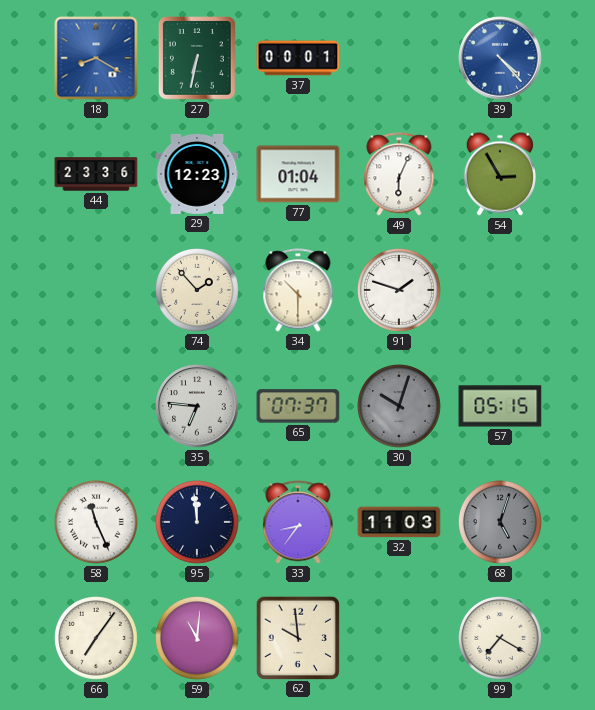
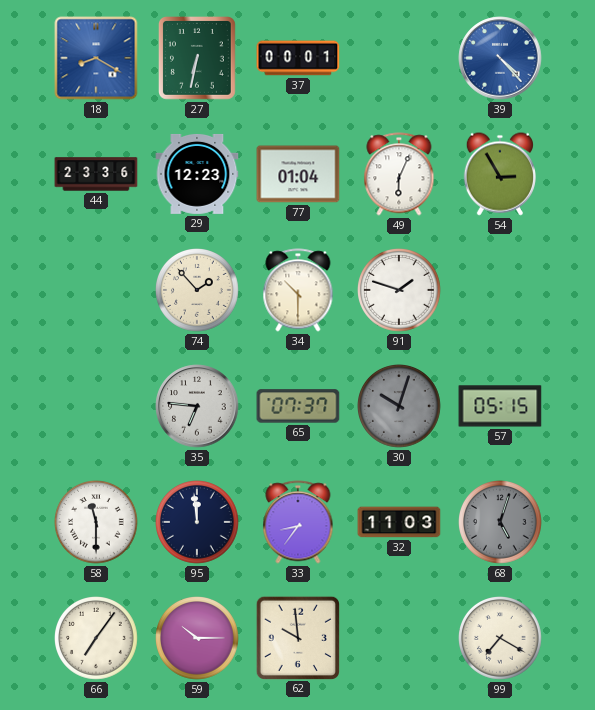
58: 11:26 -> 11:30 (97, 523)
59: 11:01 -> 10:15 (198, 639)
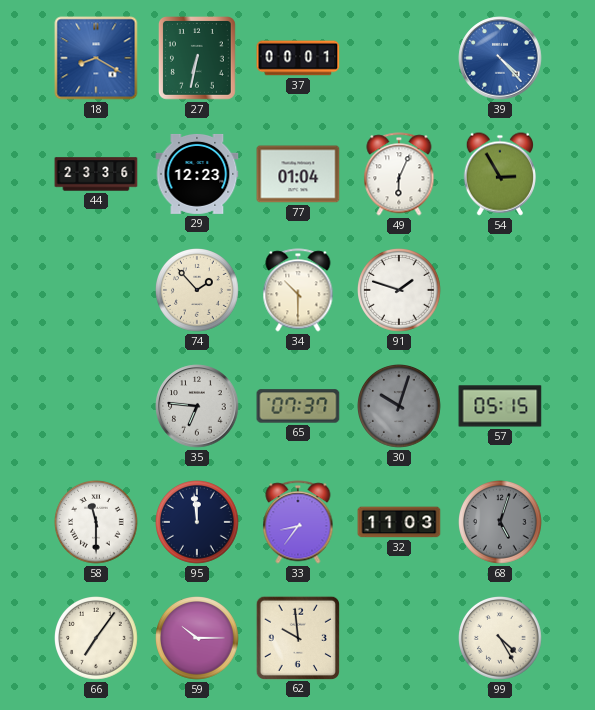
99: 7:20 -> 4:25 (501, 639)
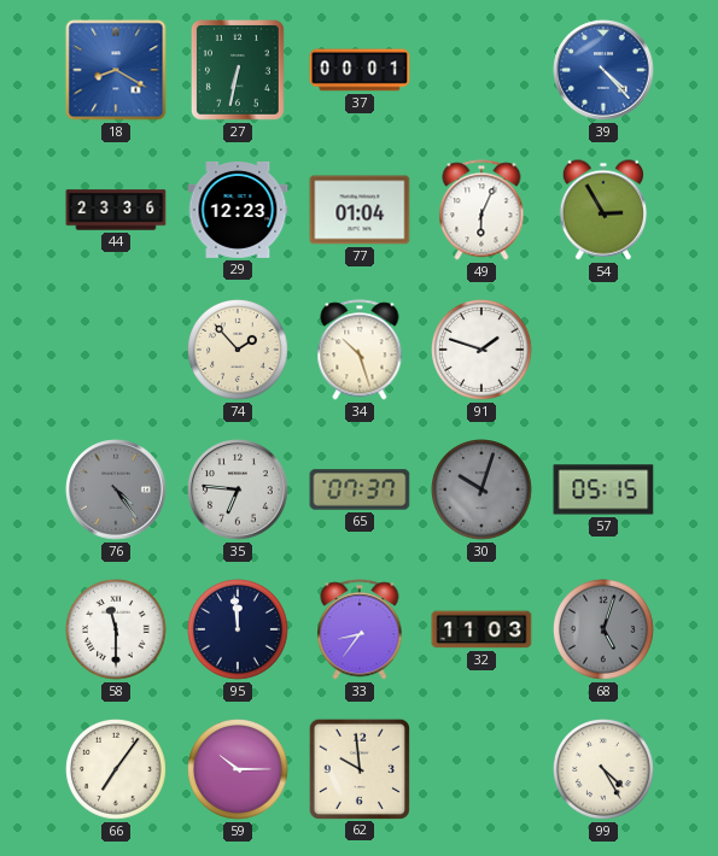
34: 10:30 -> 10:27 (360, 350)
76: none -> 4:24 (116, 489)
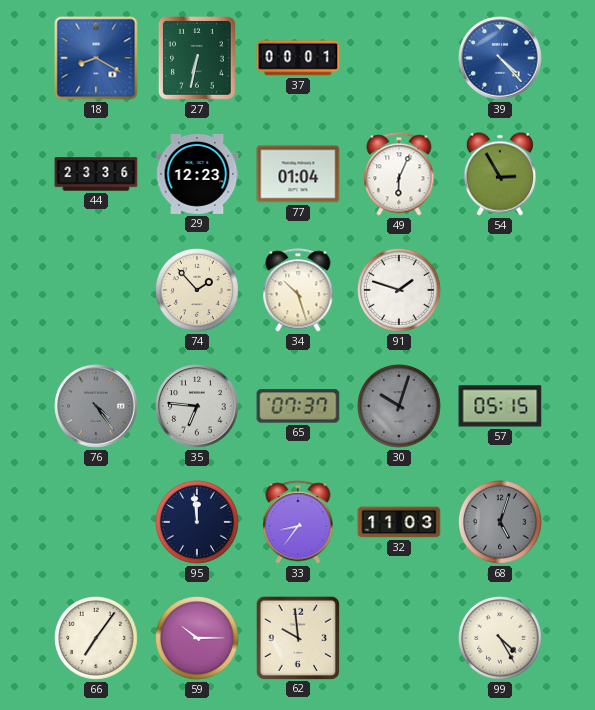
58: 11:30 -> none (117, 631)
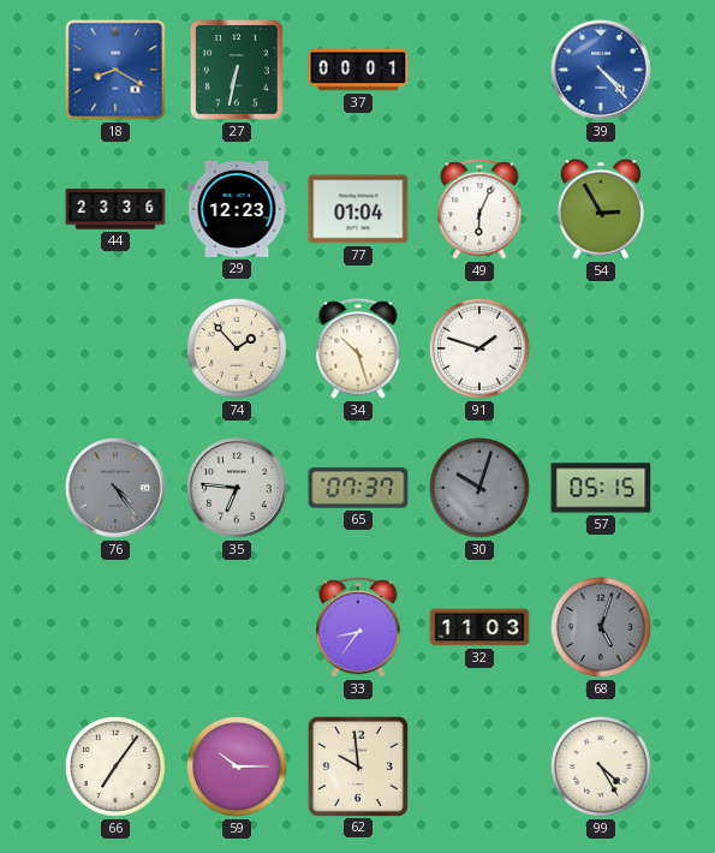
95: 11:59 -> none (198, 523)
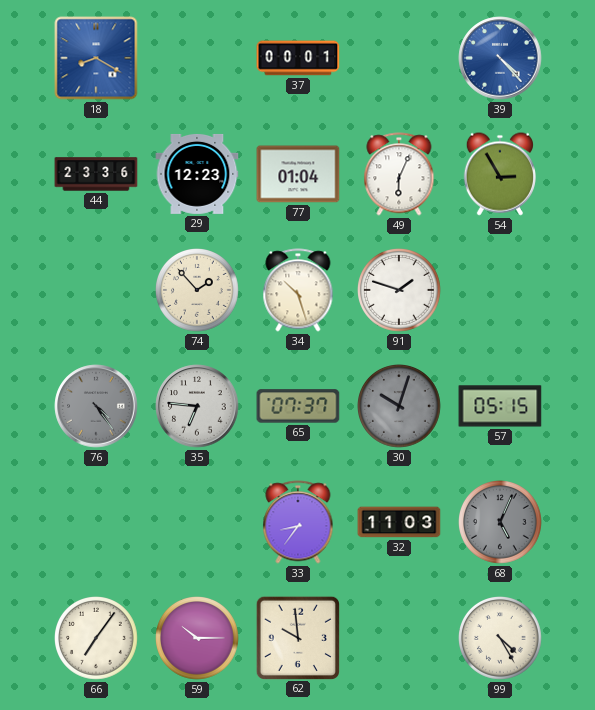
27: 6:32 -> none (238, 71)
68: 5:03 -> 5:04 (501, 523)
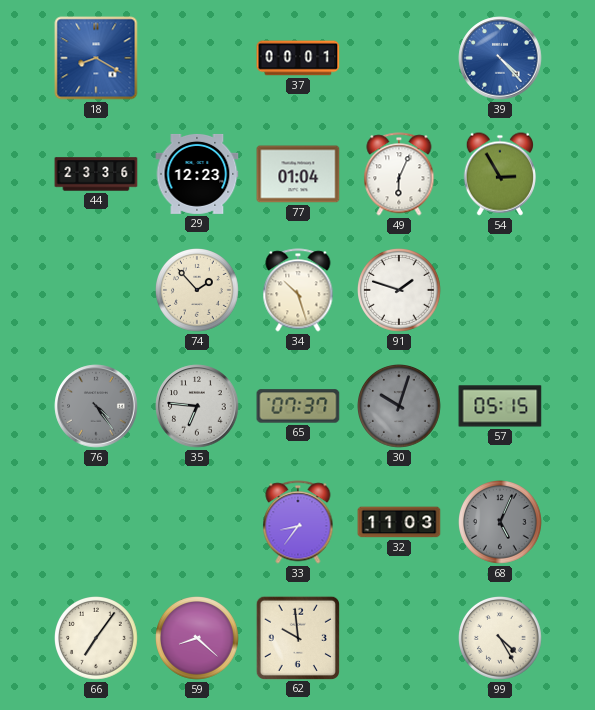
59: 10:15 -> 8:22 (198, 639)
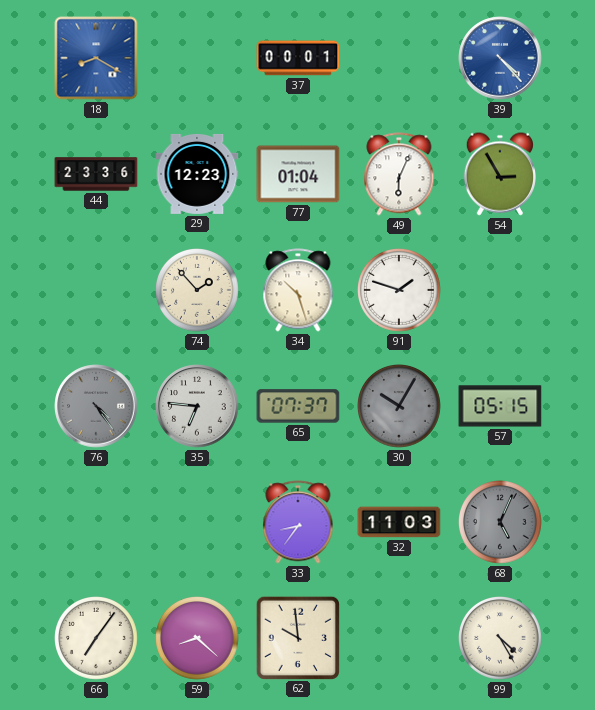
30: 10:03 -> 10:05 (400, 407)
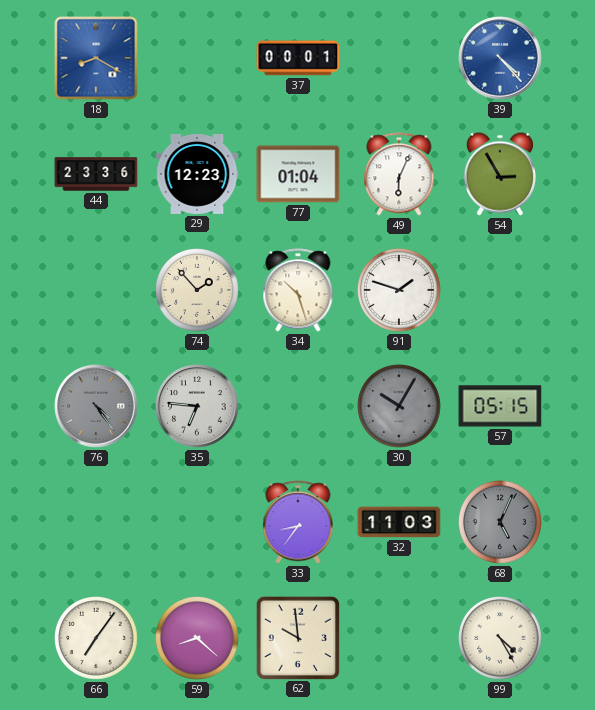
65: 07:37 -> none (298, 406)
